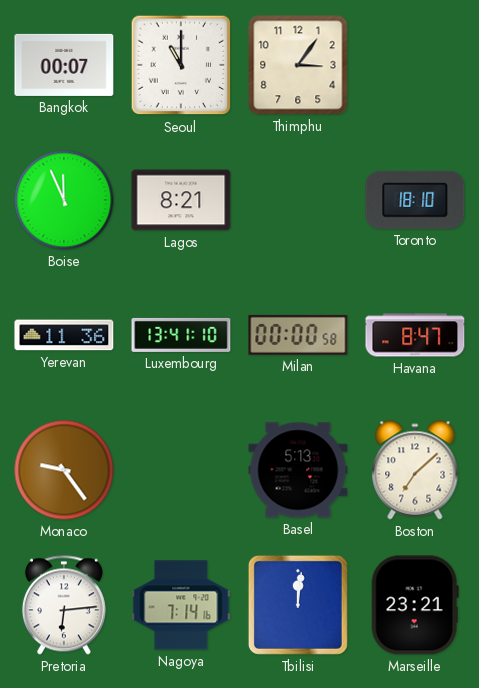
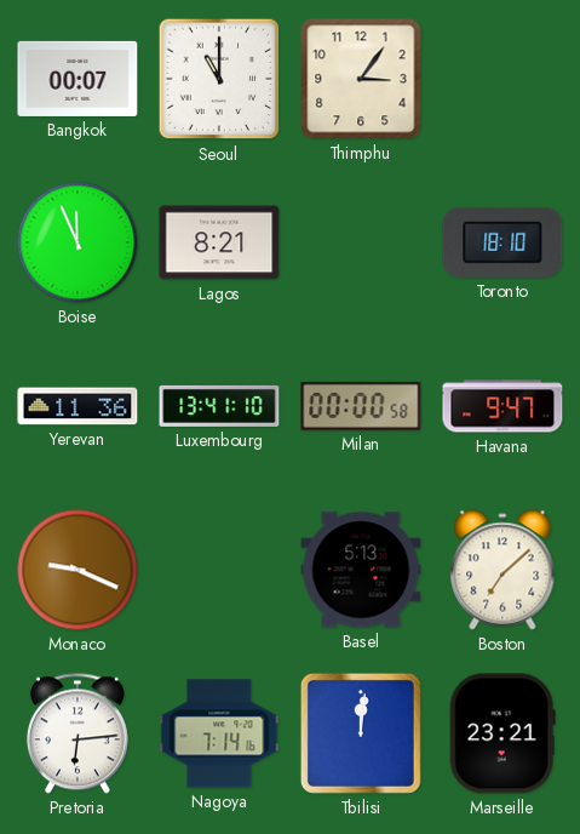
Havana: 8:47 -> 9:47 (503, 406)
Monaco: 9:24 -> 9:19 (77, 570)
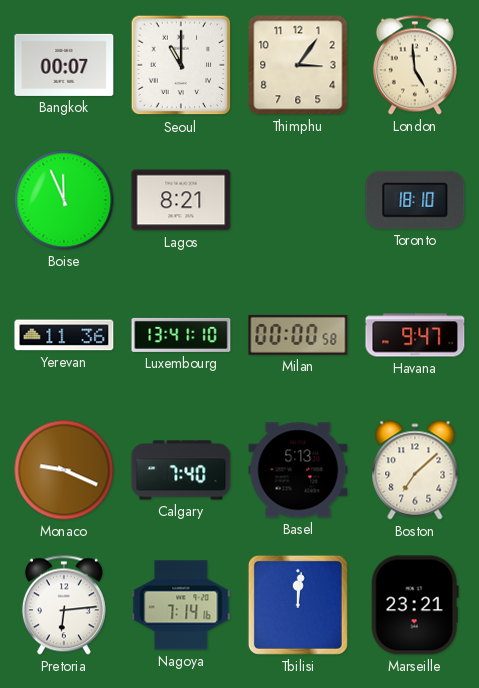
London: none -> 4:59 (415, 65)
Calgary: none -> 7:40 (181, 470)
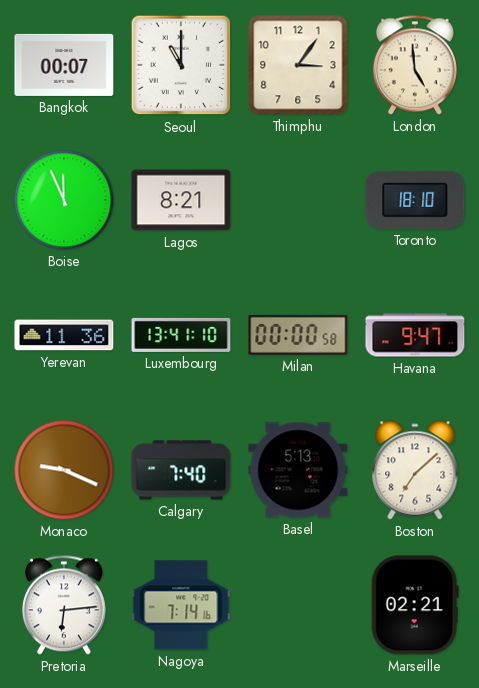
Tbilisi: 12:01 -> none (298, 605)
Marseille: 23:21 -> 02:21 (415, 605)
